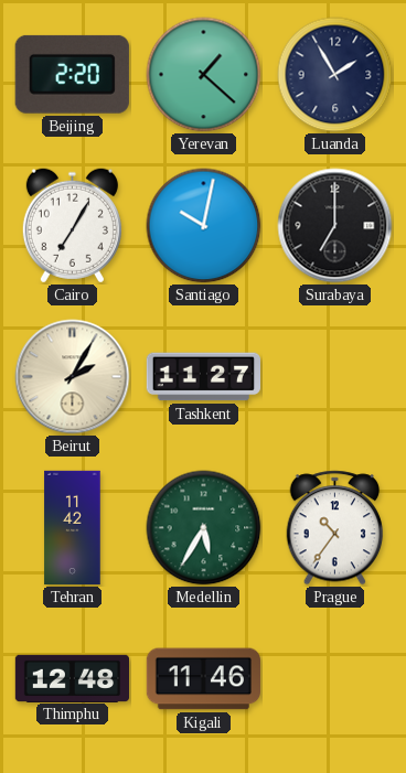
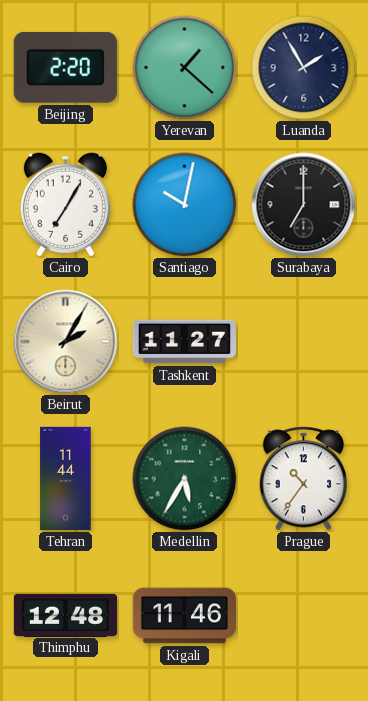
Tehran: 11:42 -> 11:44 (66, 479)
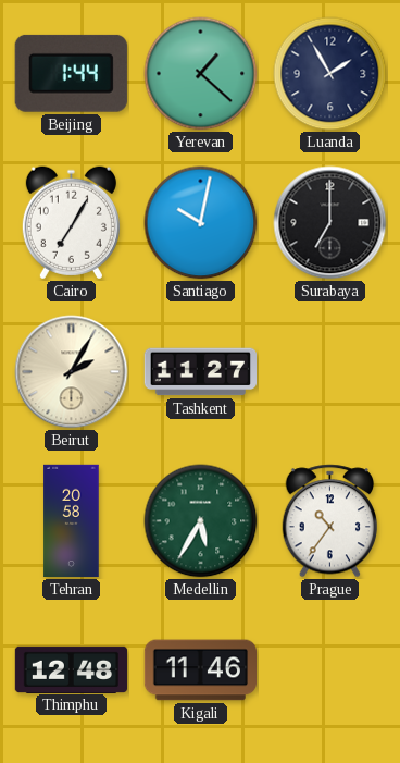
Beijing: 2:20 -> 1:44 (71, 73)
Tehran: 11:44 -> 20:58 (72, 521)
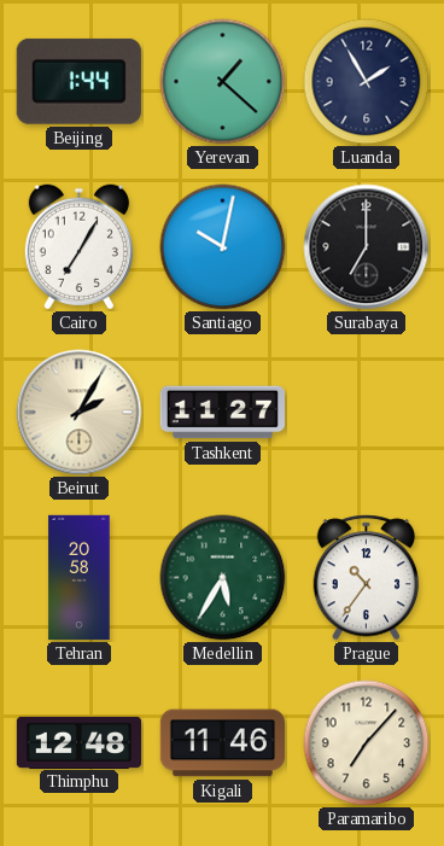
Paramaribo: none -> 7:07 (367, 743)
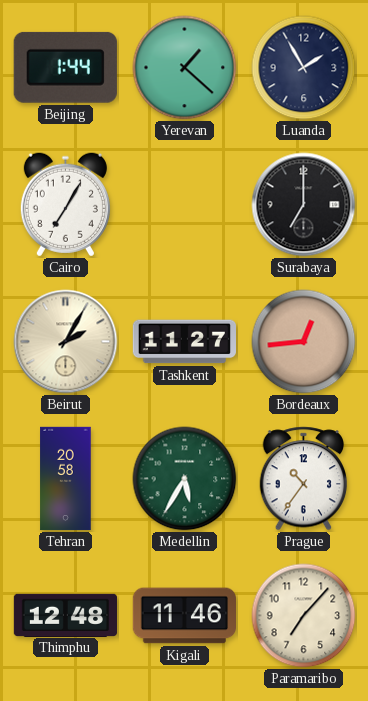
Santiago: 10:02 -> none (223, 247)
Bordeaux: none -> 12:44 (304, 342)
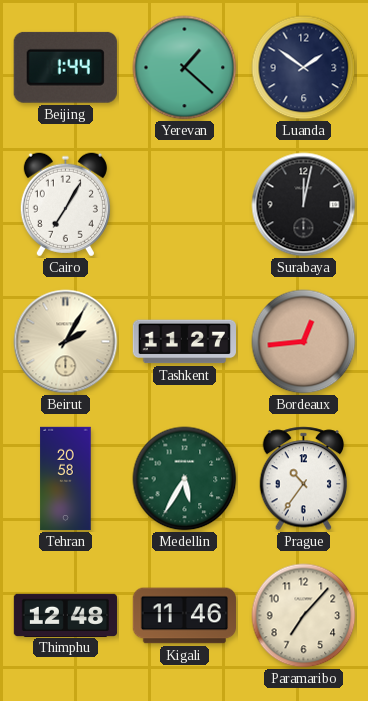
Luanda: 1:55 -> 1:51 (304, 68)
Surabaya: 7:00 -> 12:02 (304, 205)
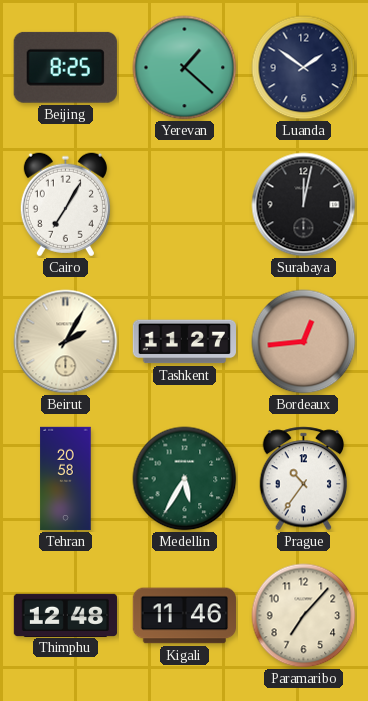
Beijing: 1:44 -> 8:25 (65, 67)
